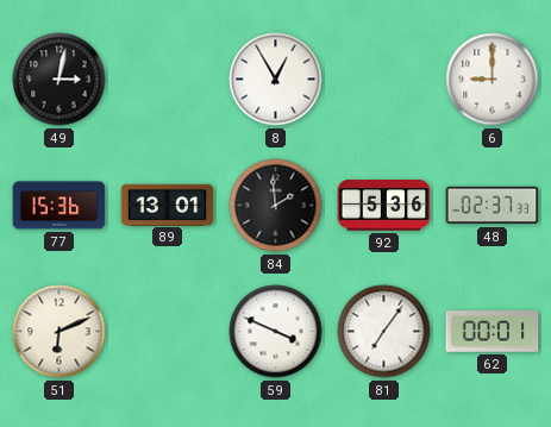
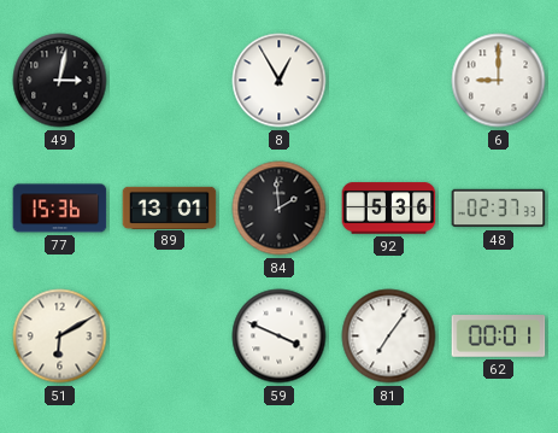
51: 6:11 -> 6:10 (60, 337)
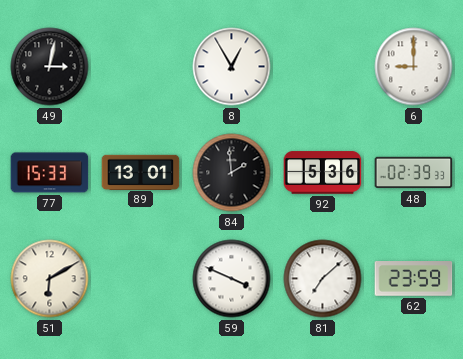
77: 15:36 -> 15:33 (50, 173)
48: 02:37 -> 02:39 (414, 173)
81: 7:06 -> 7:08 (323, 279)
62: 00:01 -> 23:59 (414, 279)
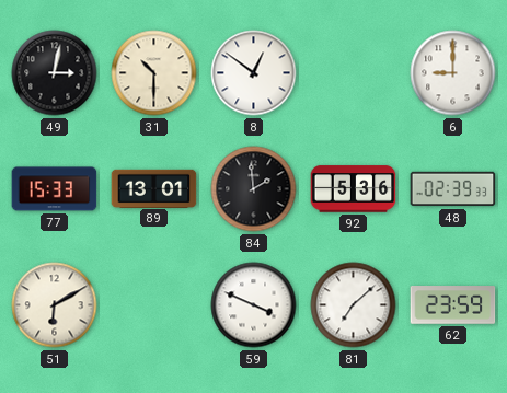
31: none -> 10:30 (154, 73)
8: 12:55 -> 12:51 (254, 73)
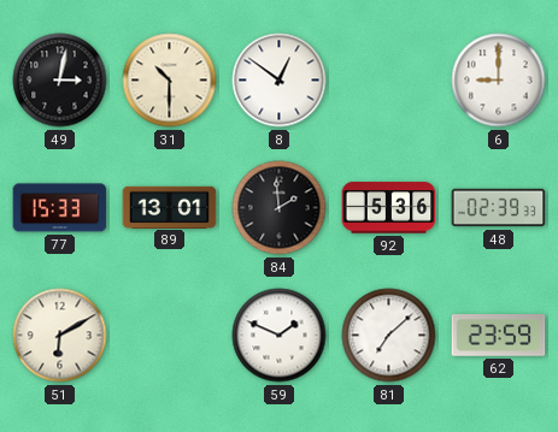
59: 3:49 -> 1:49 (280, 336)
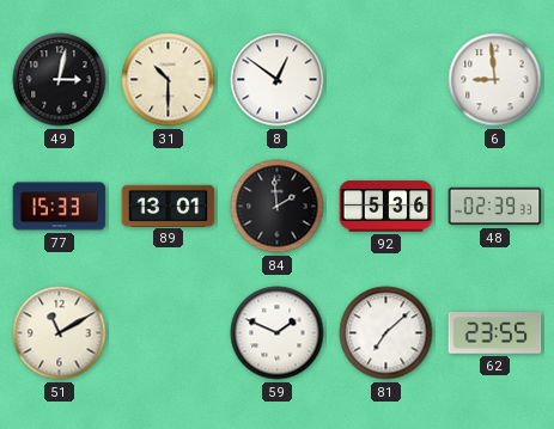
6: 9:00 -> 8:59 (495, 80)
51: 6:10 -> 11:10 (60, 333)
62: 23:59 -> 23:55 (495, 333)
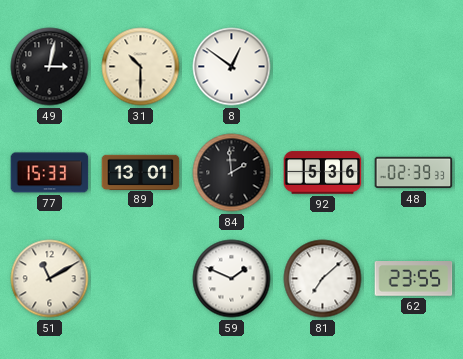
6: 8:59 -> none (495, 80)
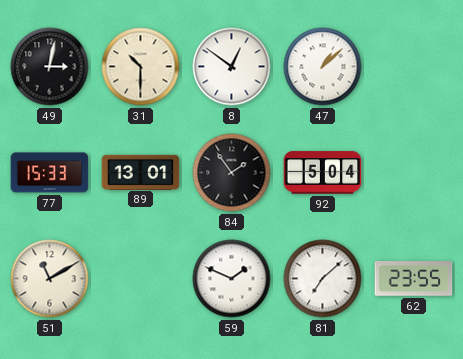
47: none -> 1:08 (323, 67)
84: 1:59 -> 1:54 (232, 173)
92: 5:36 -> 5:04 (323, 173)
48: 02:39 -> none (414, 173)
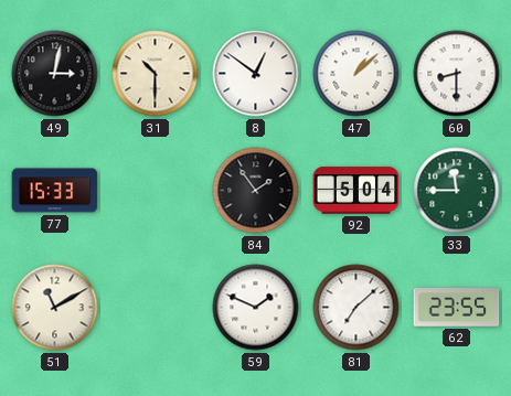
60: none -> 8:30 (457, 74)
89: 13:01 -> none (141, 172)
33: none -> 11:45 (457, 191)
